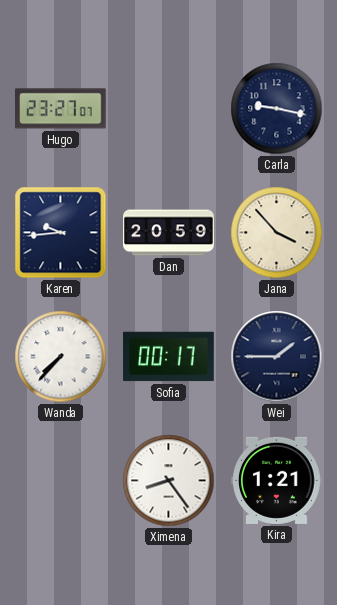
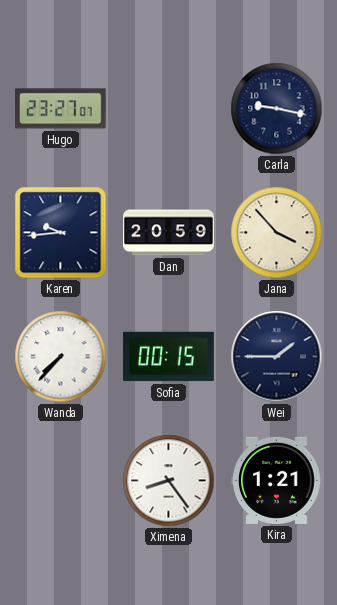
Sofia: 00:17 -> 00:15 (169, 357)
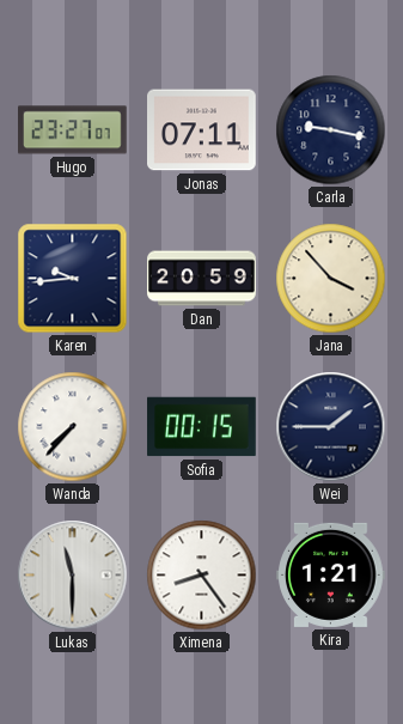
Jonas: none -> 07:11 (202, 130)
Lukas: none -> 11:30 (73, 576)
